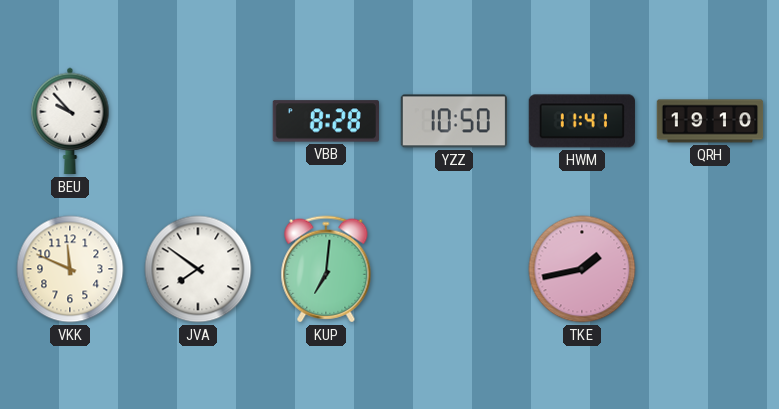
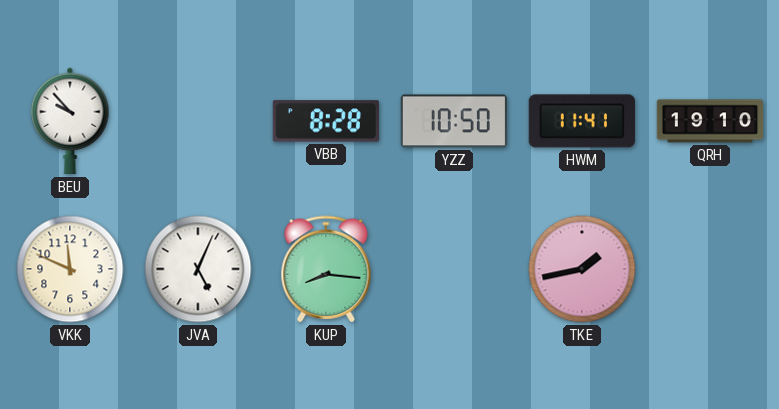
JVA: 7:51 -> 5:04 (198, 269)
KUP: 7:01 -> 8:16 (326, 269)
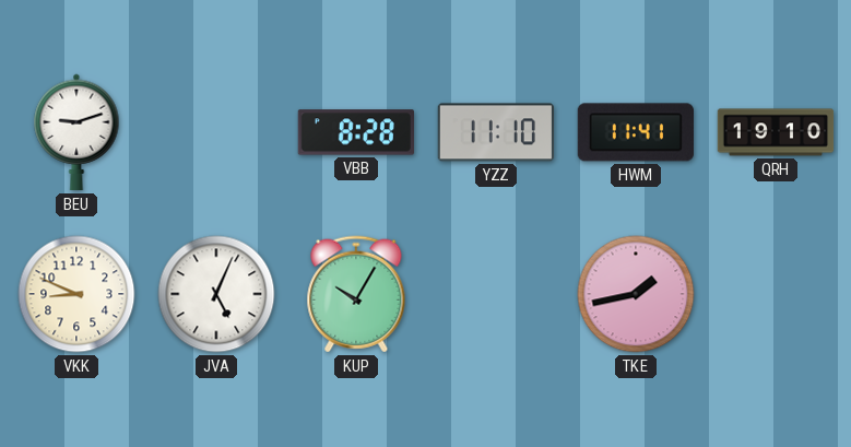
BEU: 9:53 -> 9:12 (76, 132)
YZZ: 10:50 -> 11:10 (495, 132)
VKK: 11:49 -> 8:49 (76, 294)
KUP: 8:16 -> 10:05 (356, 294)
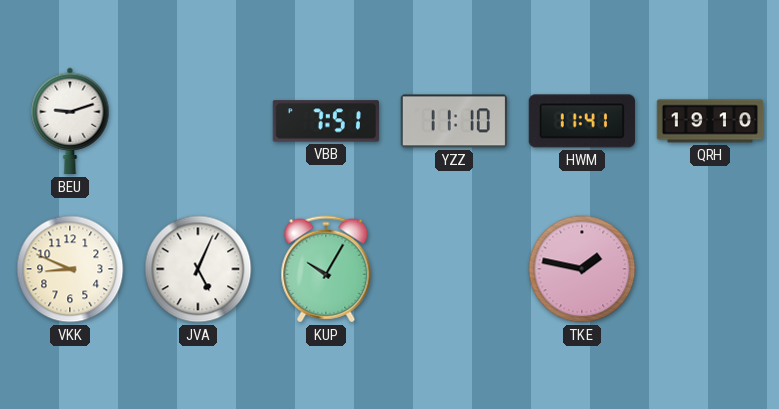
VBB: 8:28 -> 7:51 (326, 121)
TKE: 1:43 -> 1:47 (582, 269)
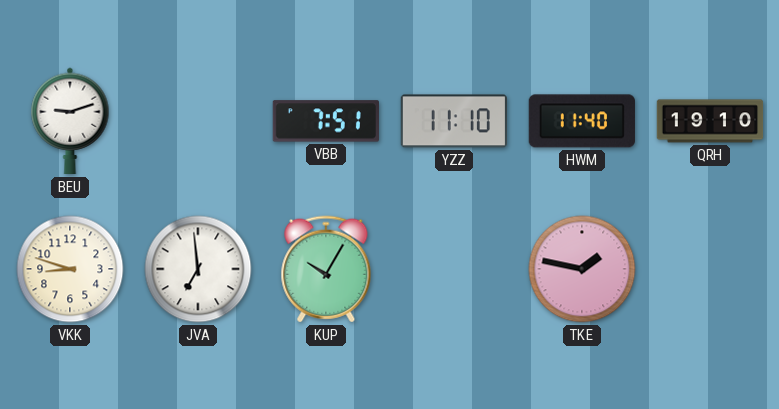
HWM: 11:41 -> 11:40 (582, 121)
VKK: 8:49 -> 8:48 (70, 269)
JVA: 5:04 -> 6:59 (198, 269)
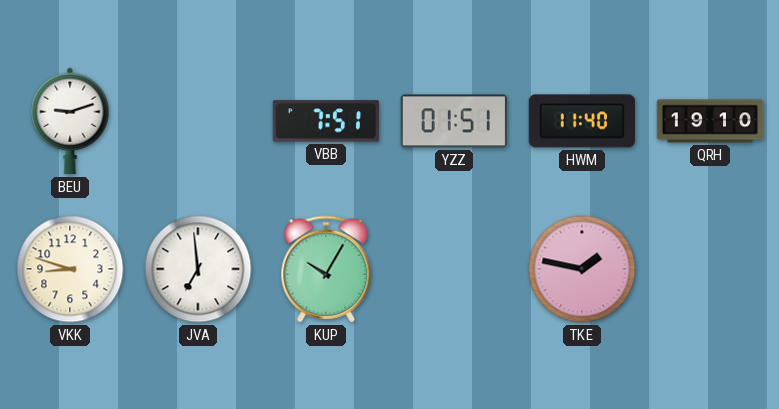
YZZ: 11:10 -> 01:51 (453, 121)
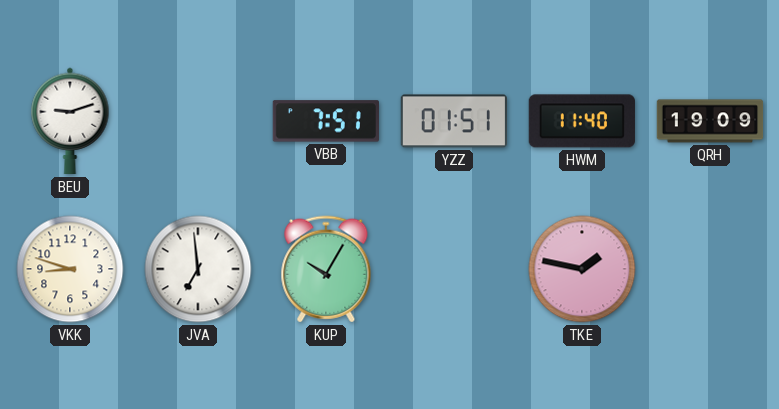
QRH: 19:10 -> 19:09 (710, 121)
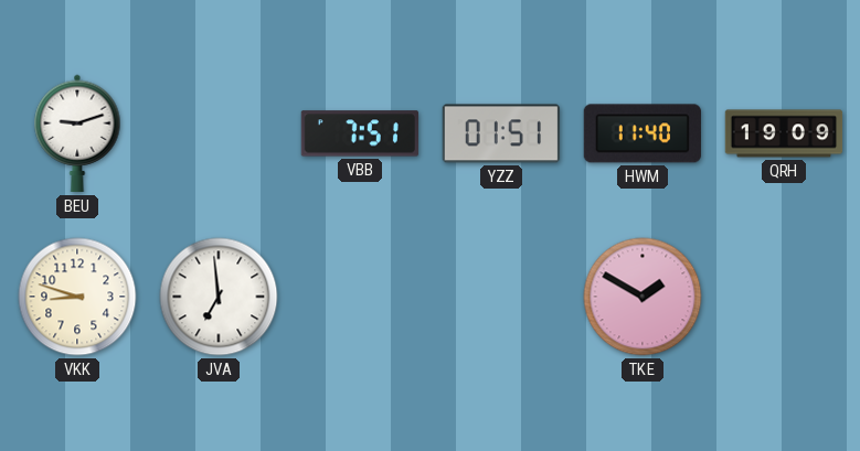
KUP: 10:05 -> none (326, 269)
TKE: 1:47 -> 1:50 (643, 297)
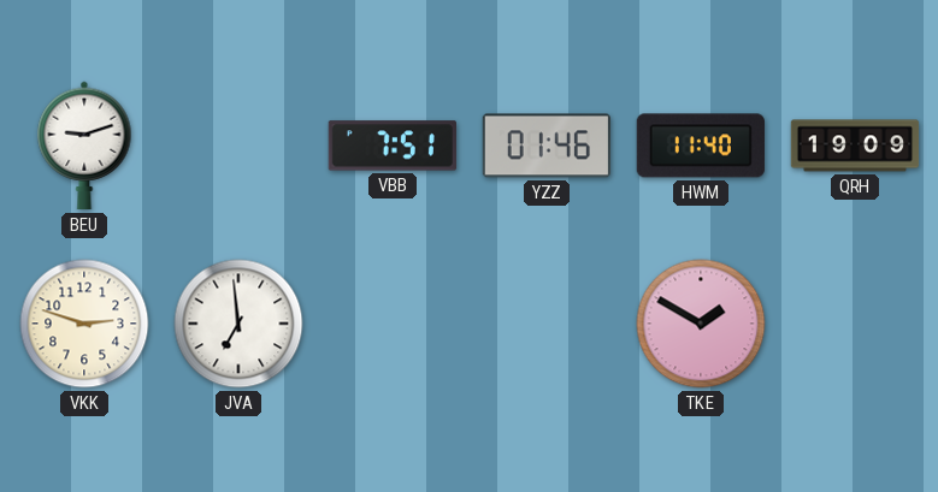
YZZ: 01:51 -> 01:46 (545, 146)
VKK: 8:48 -> 2:48 (84, 324)
